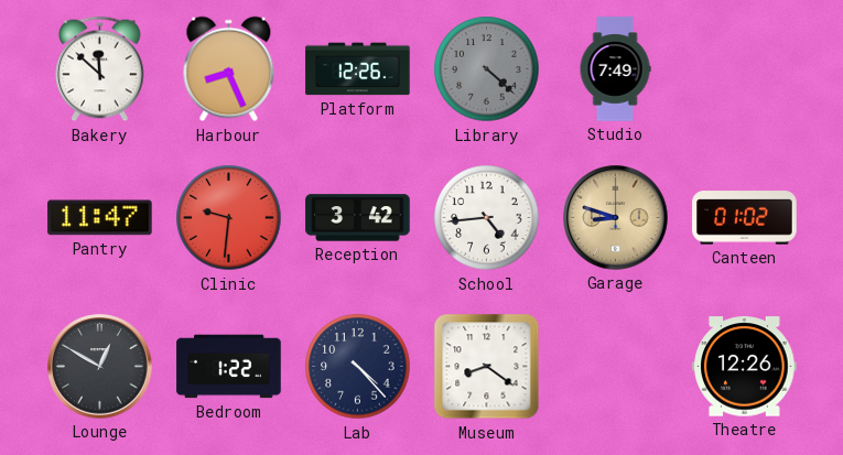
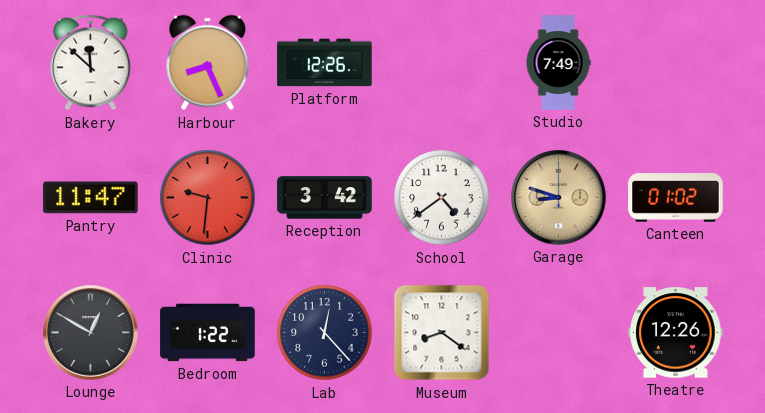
Library: 4:22 -> none (487, 69)
School: 4:44 -> 4:39 (442, 198)
Lab: 4:23 -> 12:23 (325, 333)
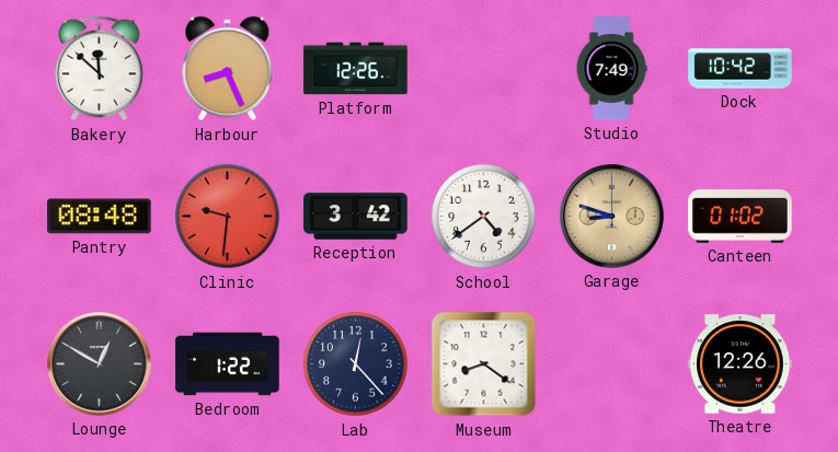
Dock: none -> 10:42 (741, 69)
Pantry: 11:47 -> 08:48 (100, 217)
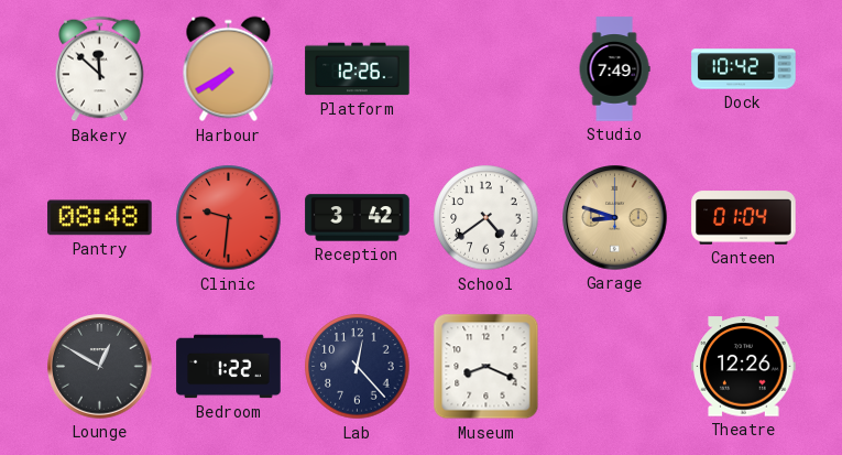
Harbour: 8:26 -> 7:40 (229, 69)
Canteen: 01:02 -> 01:04 (744, 218)
Museum: 8:21 -> 8:19 (486, 367)
